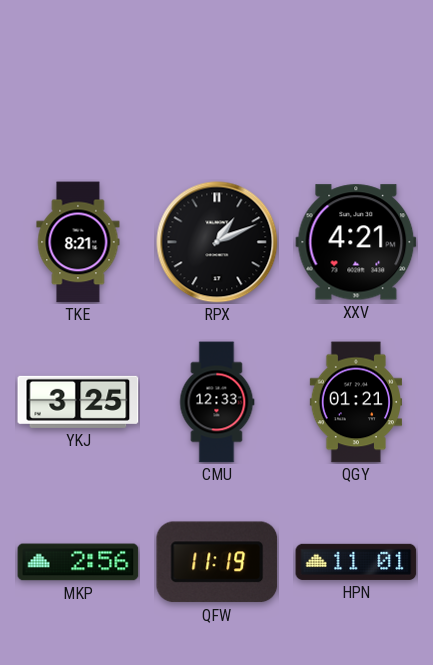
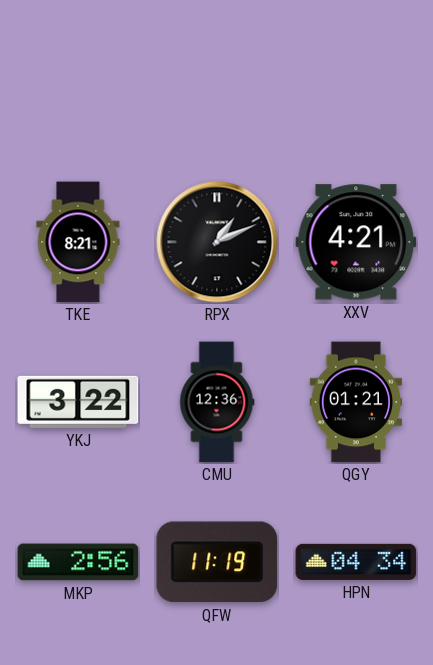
YKJ: 3:25 -> 3:22 (78, 402)
CMU: 12:33 -> 12:36 (217, 402)
HPN: 11:01 -> 04:34 (356, 562)
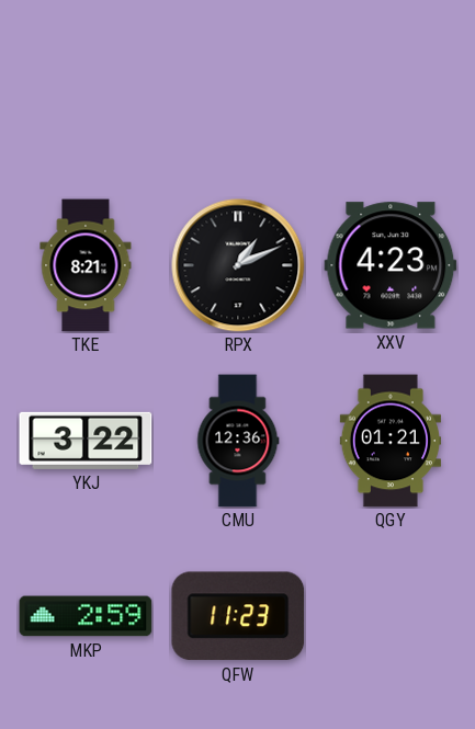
XXV: 4:21 -> 4:23 (391, 265)
MKP: 2:56 -> 2:59 (86, 616)
QFW: 11:19 -> 11:23 (238, 616)
HPN: 04:34 -> none (356, 562)
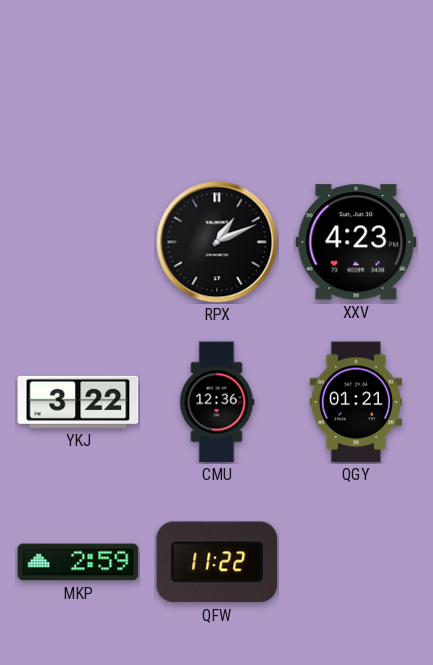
TKE: 8:21 -> none (86, 265)
QFW: 11:23 -> 11:22 (217, 562)
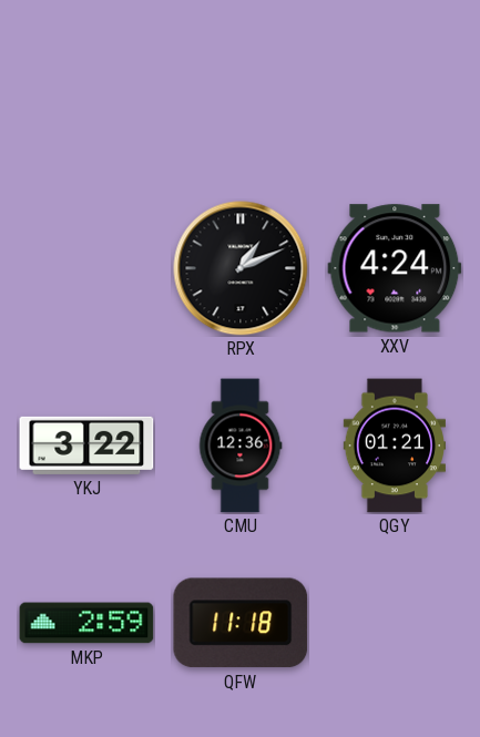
XXV: 4:23 -> 4:24 (395, 268)
QFW: 11:22 -> 11:18 (241, 623)
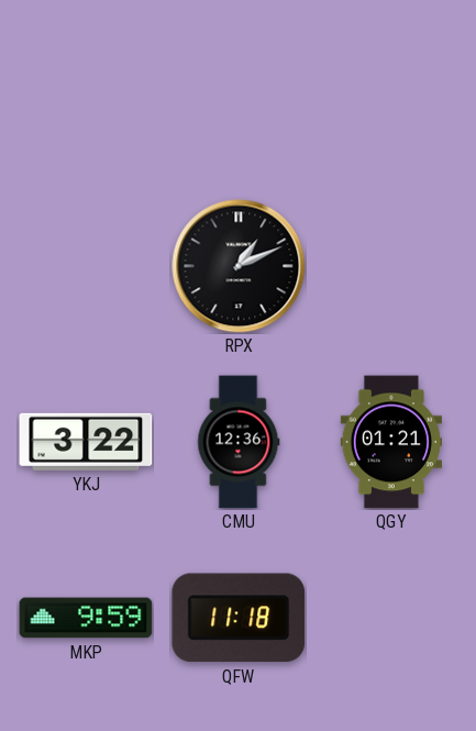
XXV: 4:24 -> none (395, 268)
MKP: 2:59 -> 9:59 (86, 618)
